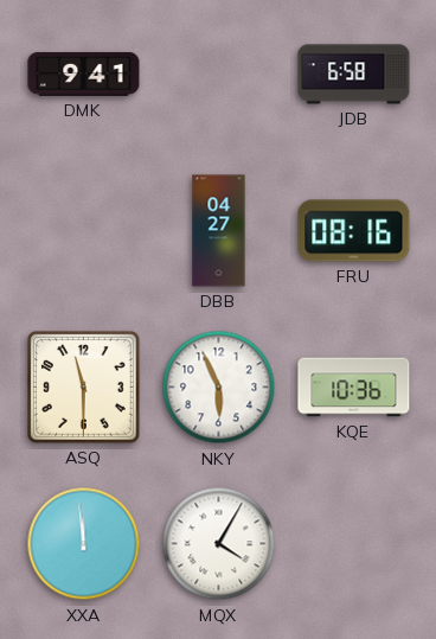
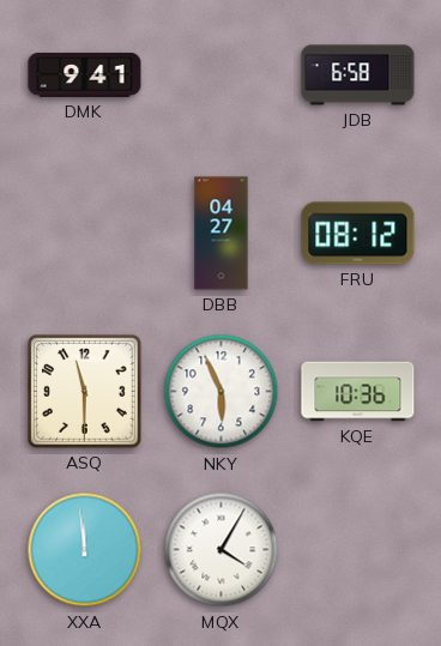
FRU: 08:16 -> 08:12 (358, 234)
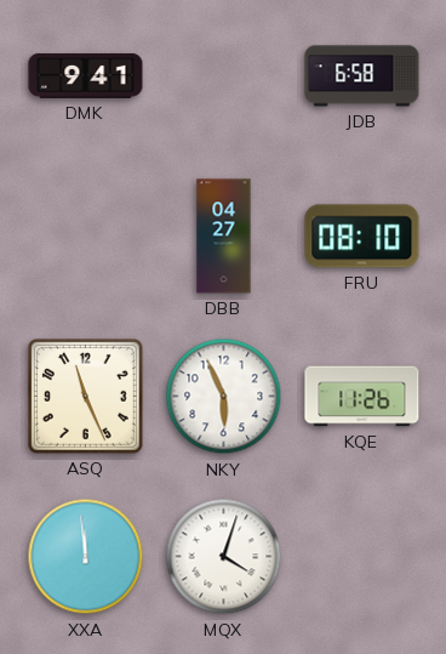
FRU: 08:12 -> 08:10 (362, 237)
ASQ: 11:30 -> 11:26 (86, 397)
KQE: 10:36 -> 11:26 (362, 397)
MQX: 4:05 -> 4:03 (224, 557)
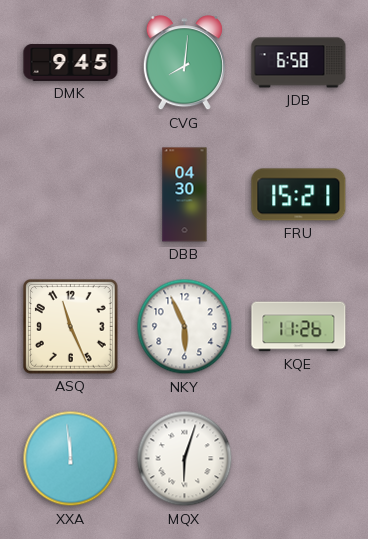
DMK: 9:41 -> 9:45 (71, 62)
CVG: none -> 8:01 (184, 63)
DBB: 04:27 -> 04:30 (185, 195)
FRU: 08:10 -> 15:21 (299, 195)
MQX: 4:03 -> 6:03 (185, 459)
